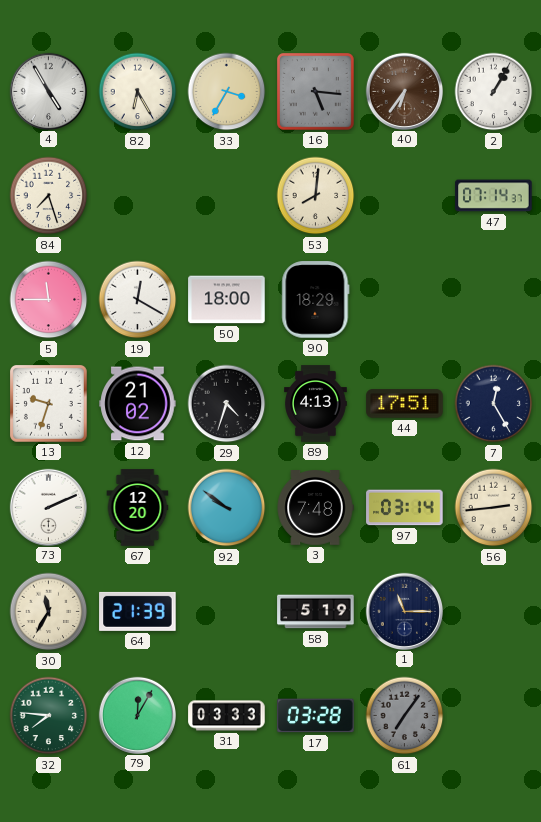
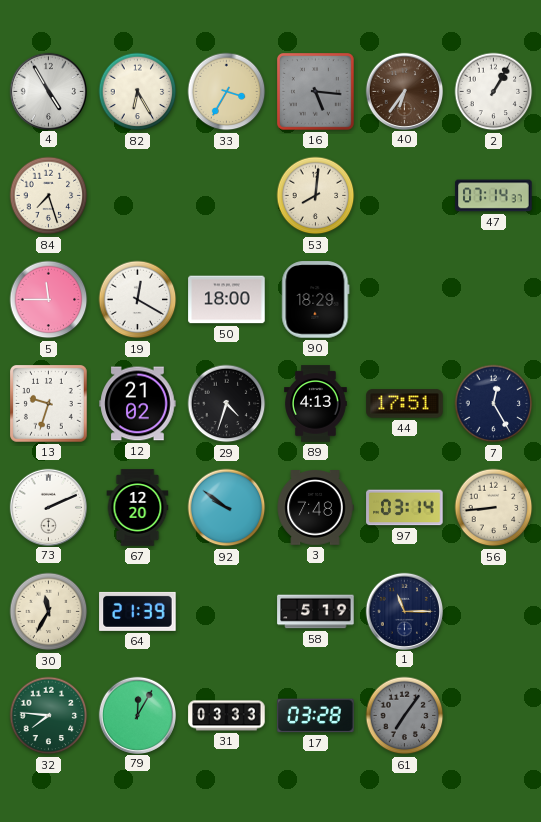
56: 2:44 -> 8:44 (494, 508)
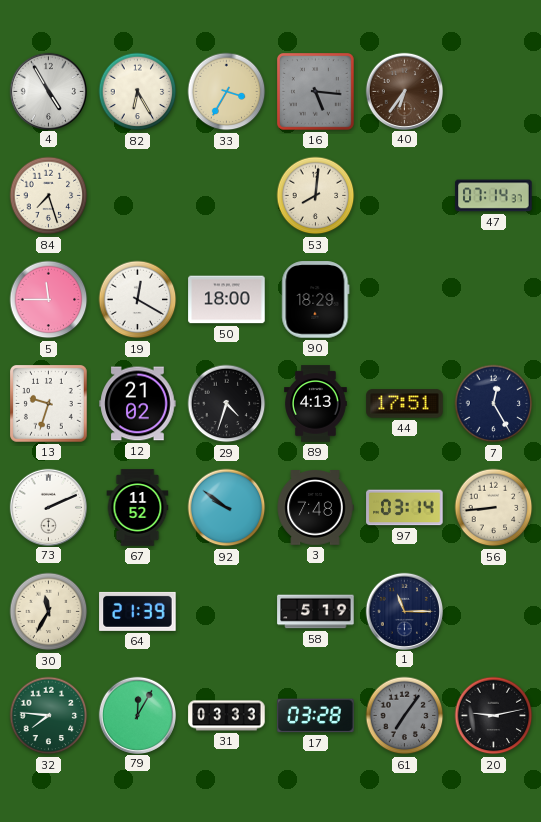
2: 1:05 -> none (494, 92)
67: 12:20 -> 11:52 (138, 508)
20: none -> 9:13 (494, 716)
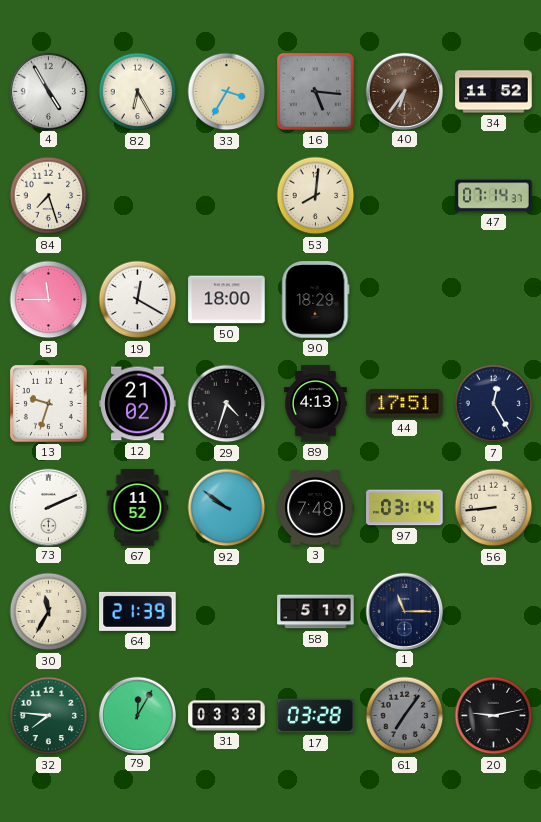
34: none -> 11:52 (494, 92)
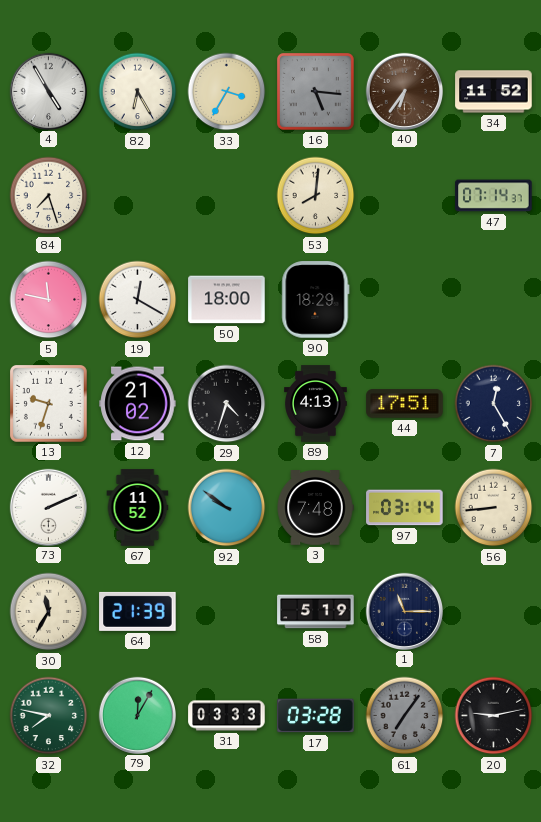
5: 11:45 -> 11:47 (49, 300)
32: 7:46 -> 7:47 (49, 716)
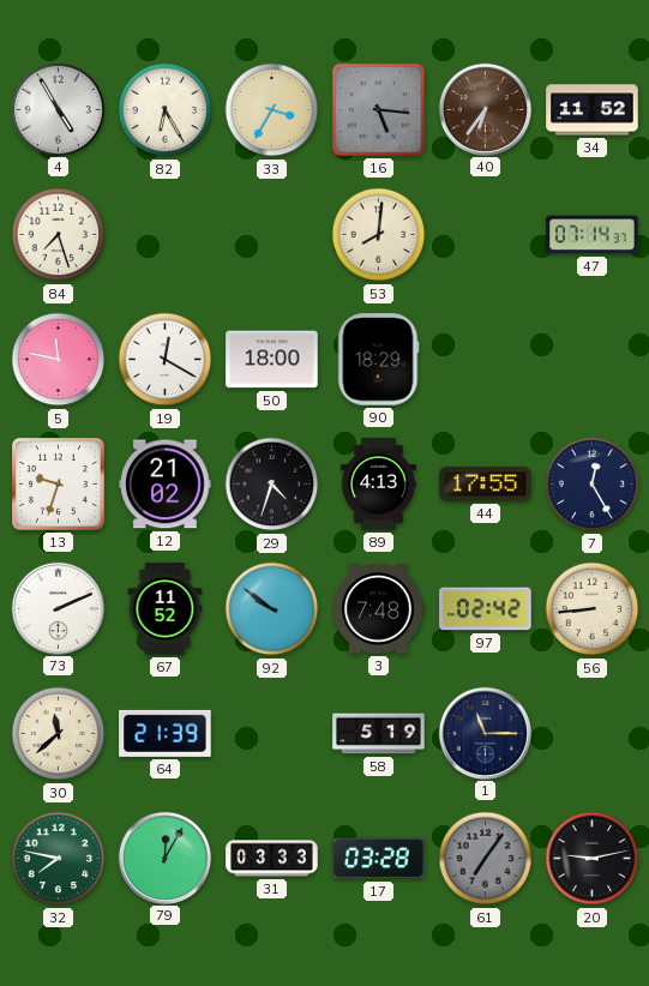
44: 17:51 -> 17:55 (486, 485)
97: 03:14 -> 02:42 (486, 609)
30: 11:35 -> 11:38 (59, 734)
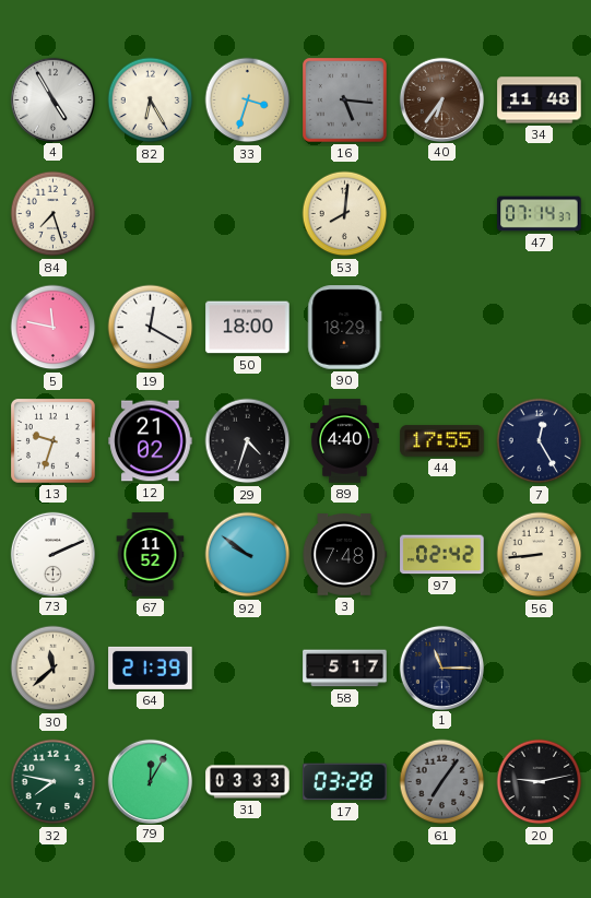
33: 3:35 -> 3:33 (248, 101)
34: 11:52 -> 11:48 (540, 101)
89: 4:13 -> 4:40 (345, 441)
58: 5:19 -> 5:17 (345, 669)
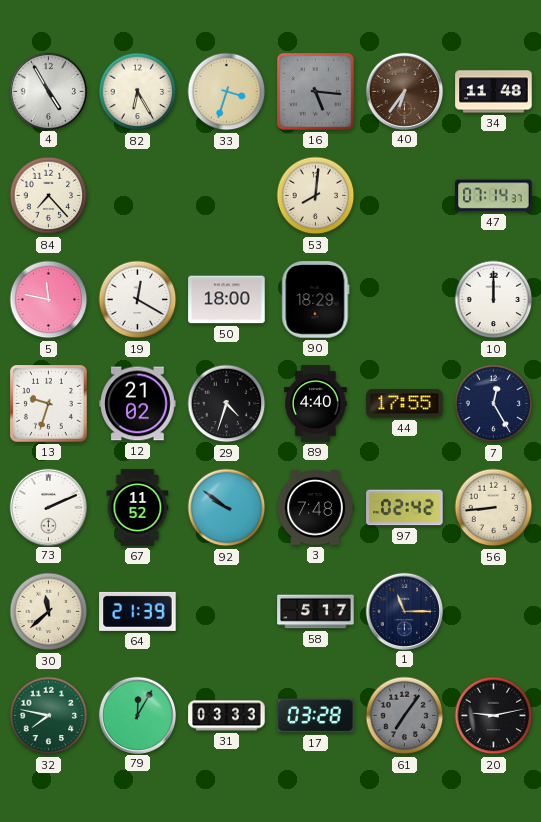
84: 7:27 -> 7:23 (49, 196)
10: none -> 12:00 (494, 300)
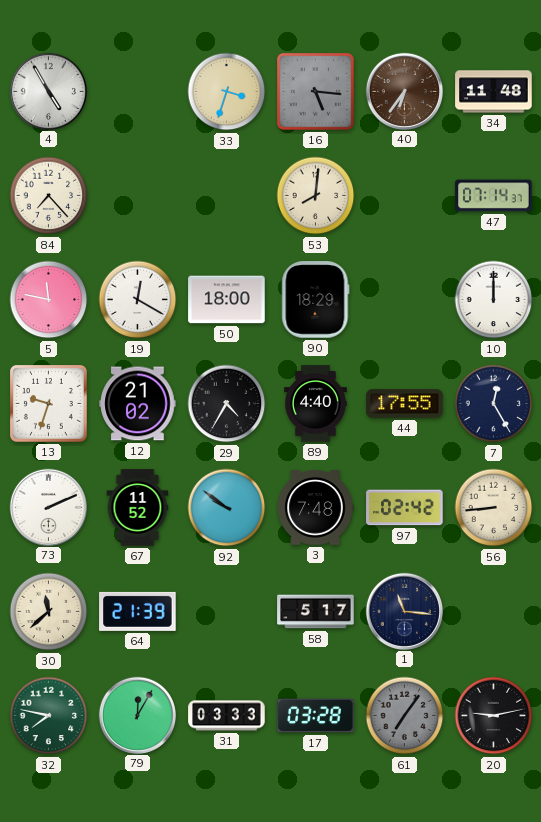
82: 6:25 -> none (138, 92)
29: 4:33 -> 4:35 (227, 404)
1: 11:15 -> 11:16 (404, 611)
